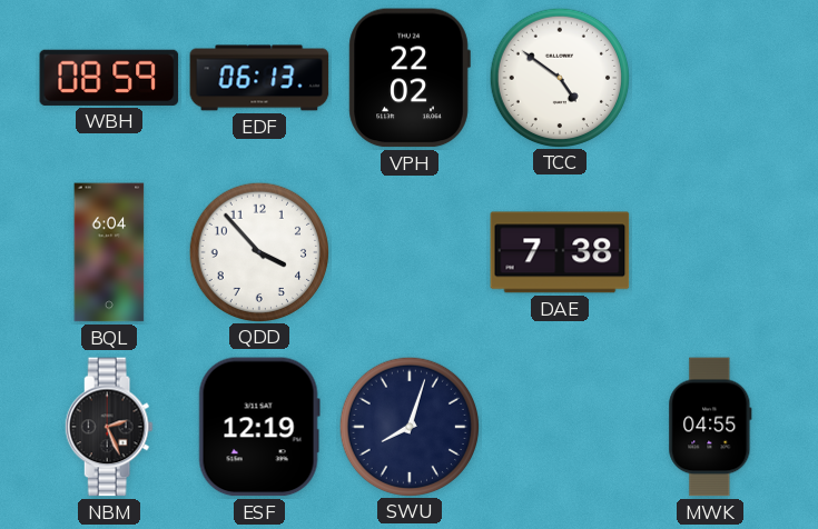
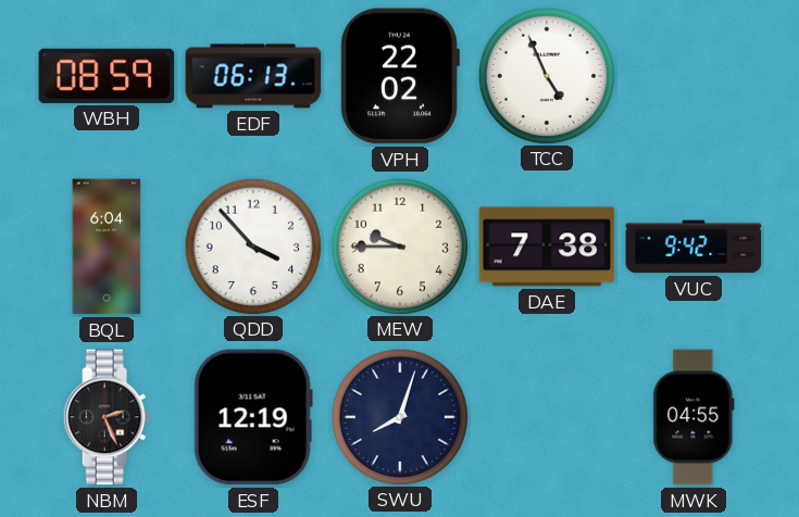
TCC: 4:51 -> 4:56 (546, 75)
MEW: none -> 9:45 (399, 245)
VUC: none -> 9:42 (694, 247)
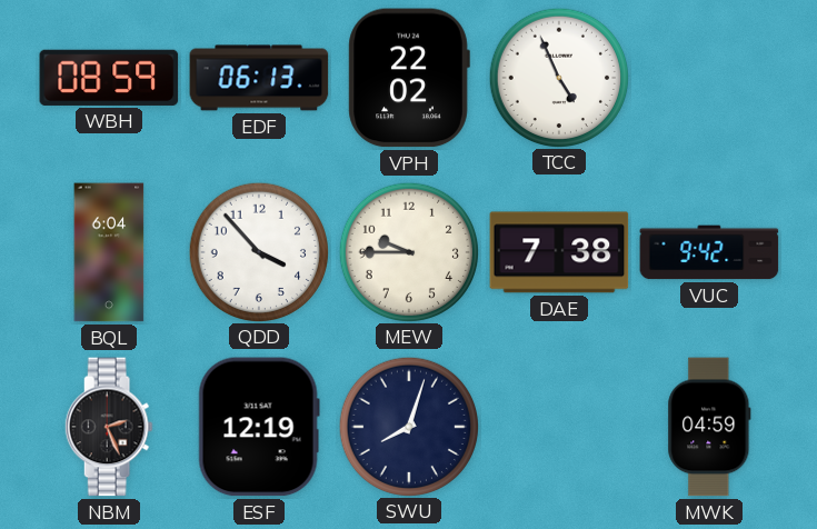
MWK: 04:55 -> 04:59 (709, 427)
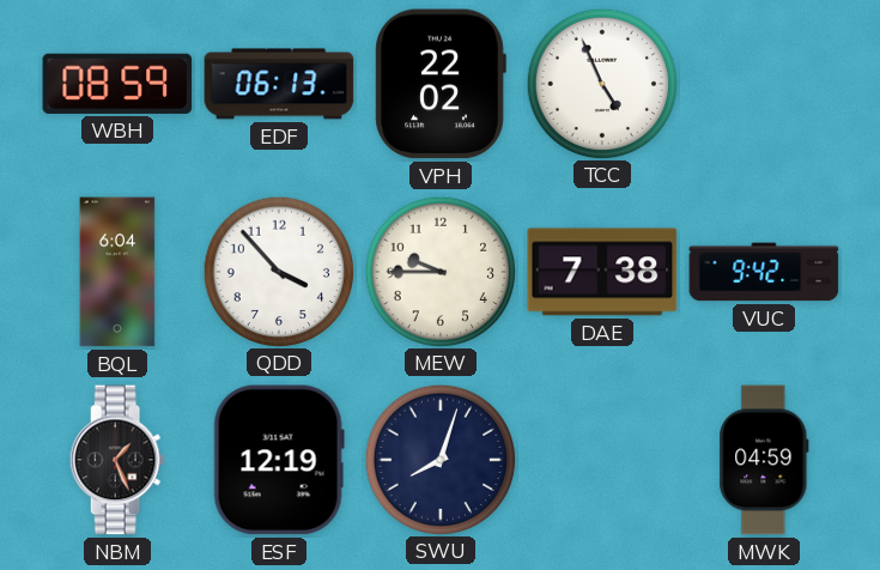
NBM: 2:26 -> 1:26 (117, 460)
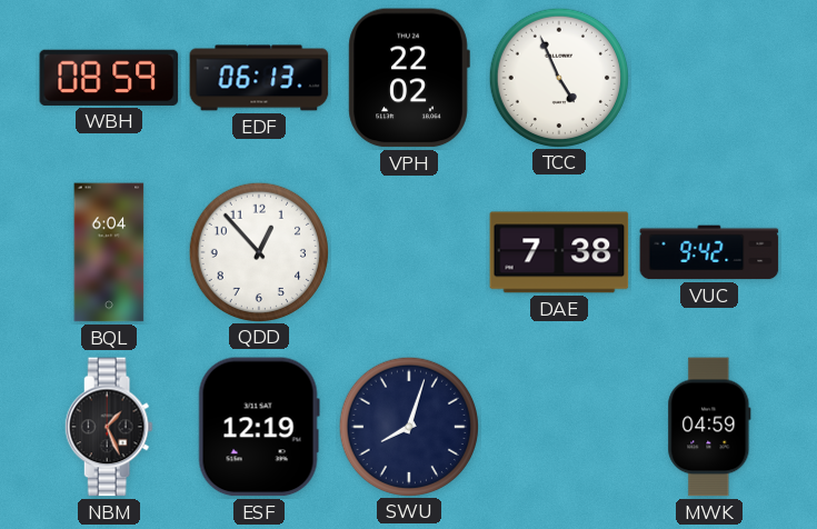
QDD: 3:53 -> 12:53 (258, 251)
MEW: 9:45 -> none (439, 271)
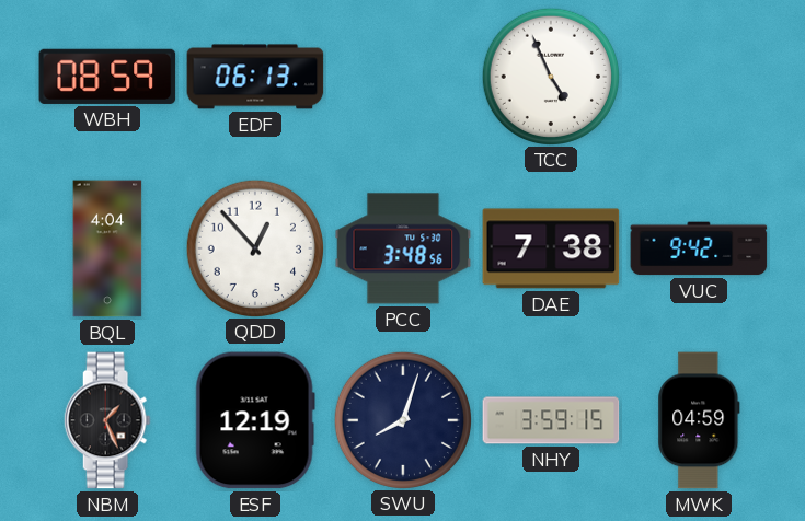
VPH: 22:02 -> none (409, 78)
BQL: 6:04 -> 4:04 (107, 248)
PCC: none -> 3:48 (403, 248)
NHY: none -> 3:59 (551, 420)
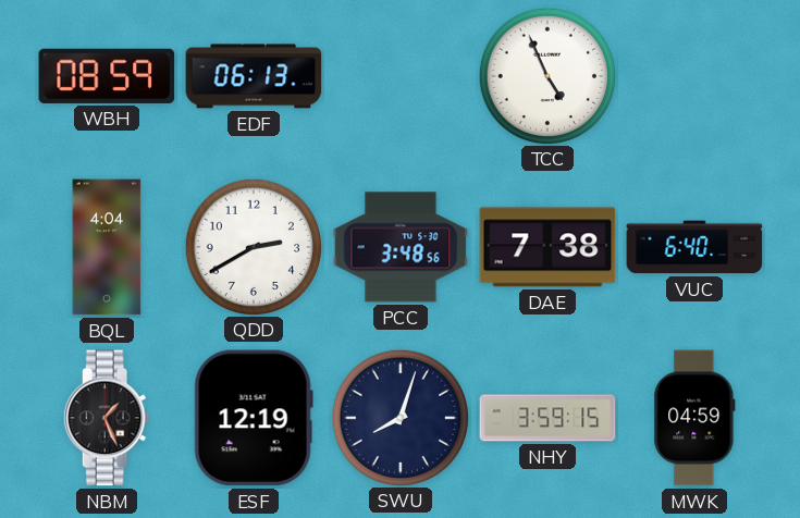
QDD: 12:53 -> 2:40 (253, 246)
VUC: 9:42 -> 6:40 (694, 247)
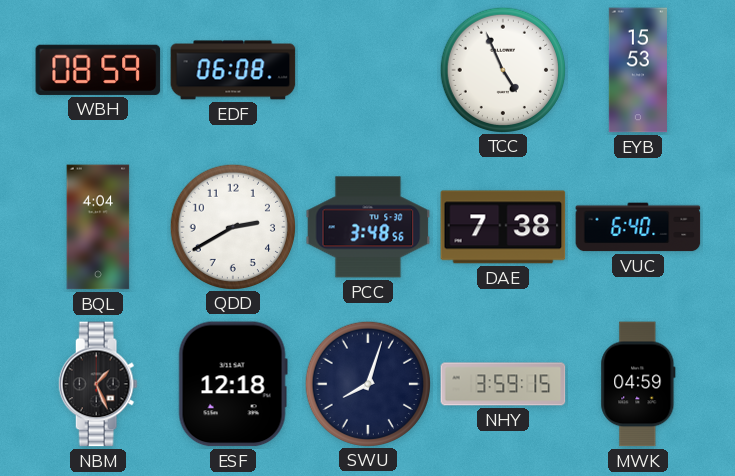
EDF: 06:13 -> 06:08 (233, 70)
EYB: none -> 15:53 (637, 70)
ESF: 12:19 -> 12:18 (233, 384)
